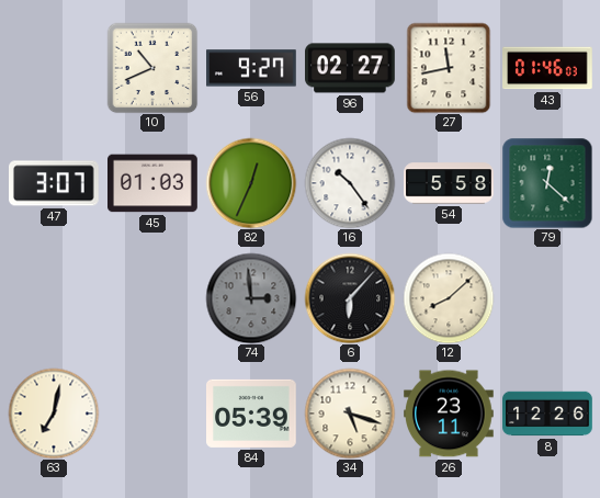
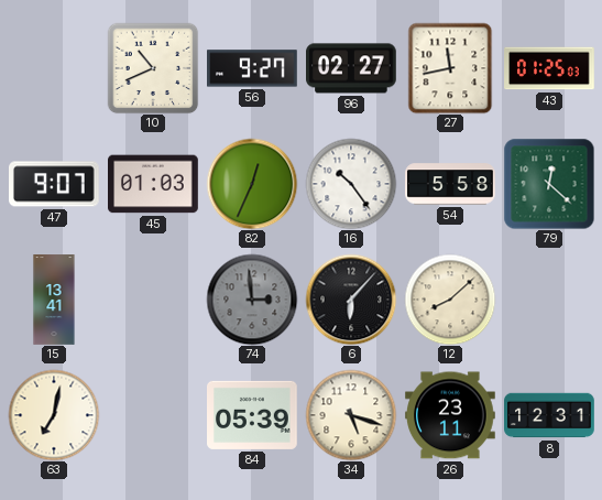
43: 01:46 -> 01:25 (549, 68)
47: 3:07 -> 9:07 (55, 184)
15: none -> 13:41 (54, 300)
8: 12:26 -> 12:31 (549, 415)
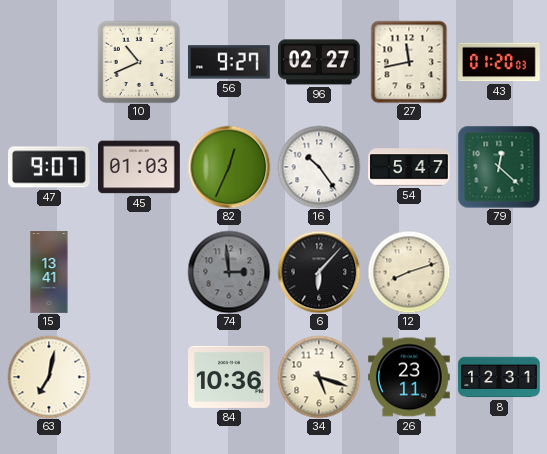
43: 01:25 -> 01:20 (499, 62)
54: 5:58 -> 5:47 (409, 167)
12: 8:08 -> 8:12 (409, 272)
84: 05:39 -> 10:36 (230, 377)
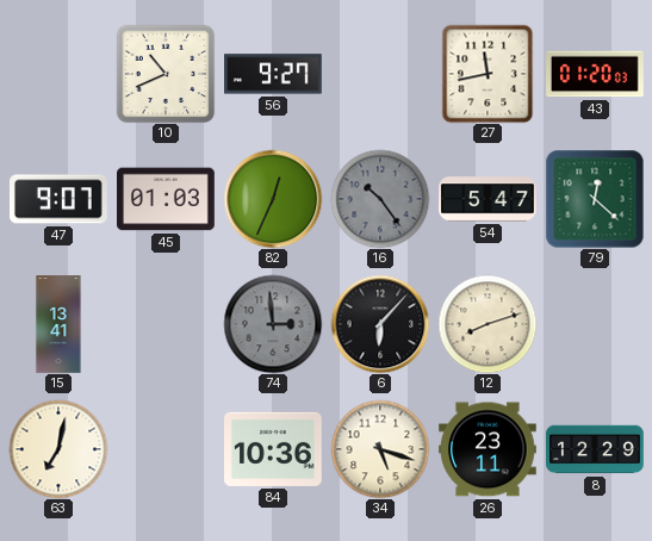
96: 02:27 -> none (320, 62)
16 dial: white -> grey (380, 199)
8: 12:31 -> 12:29 (595, 449)
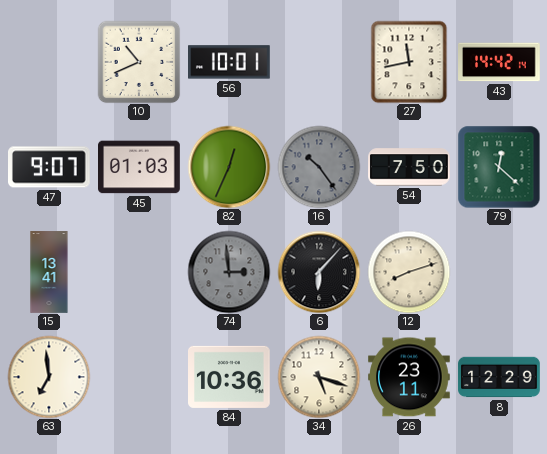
56: 9:27 -> 10:01 (230, 62)
43: 01:20 -> 14:42 (499, 62)
54: 5:47 -> 7:50 (409, 167)
63: 7:02 -> 6:59 (49, 377)
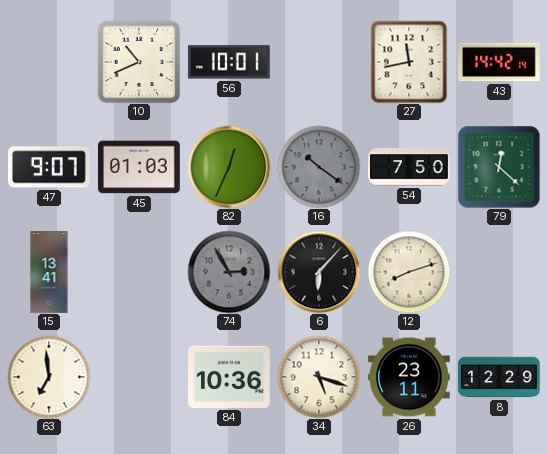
16: 10:24 -> 10:21 (319, 167)
74: 2:59 -> 2:55 (229, 272)
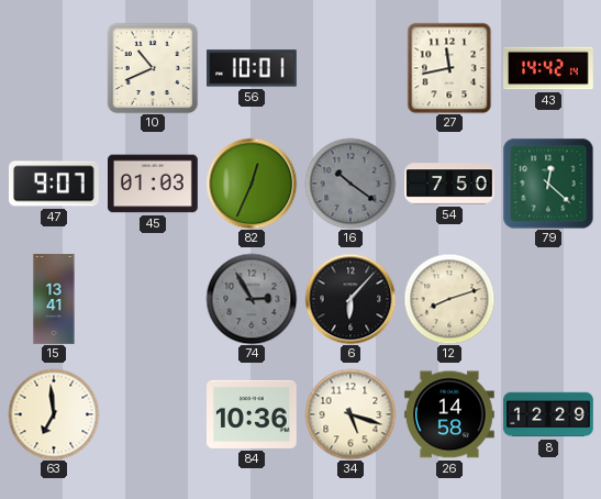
26: 23:11 -> 14:58 (450, 414)
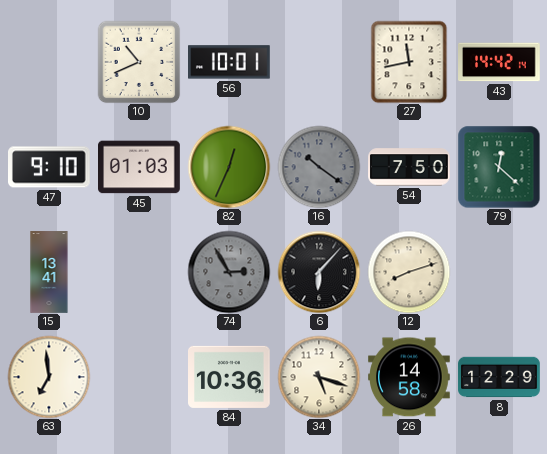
47: 9:07 -> 9:10 (50, 167)
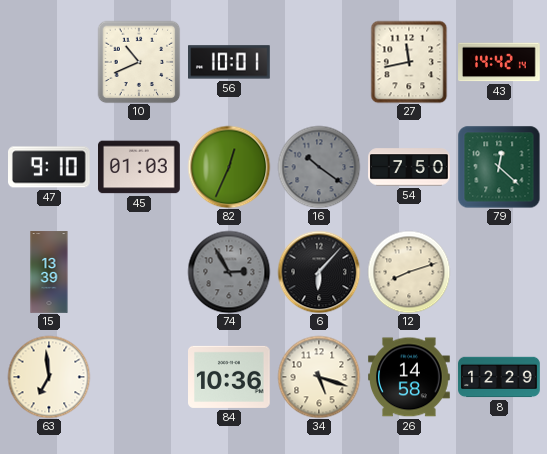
15: 13:41 -> 13:39 (49, 272)
